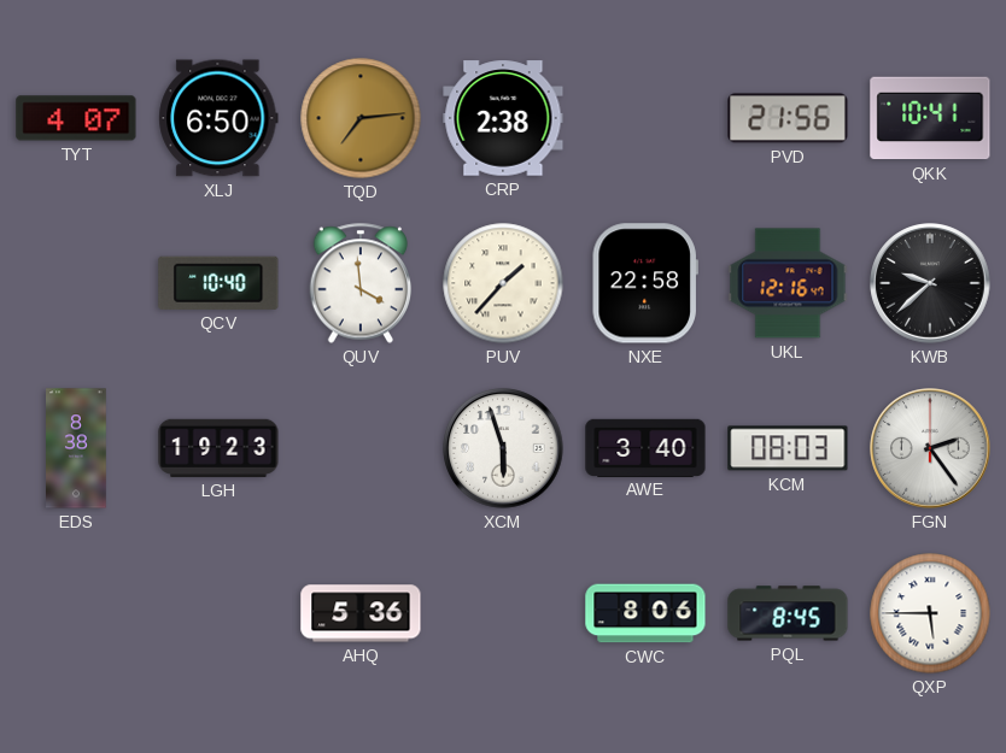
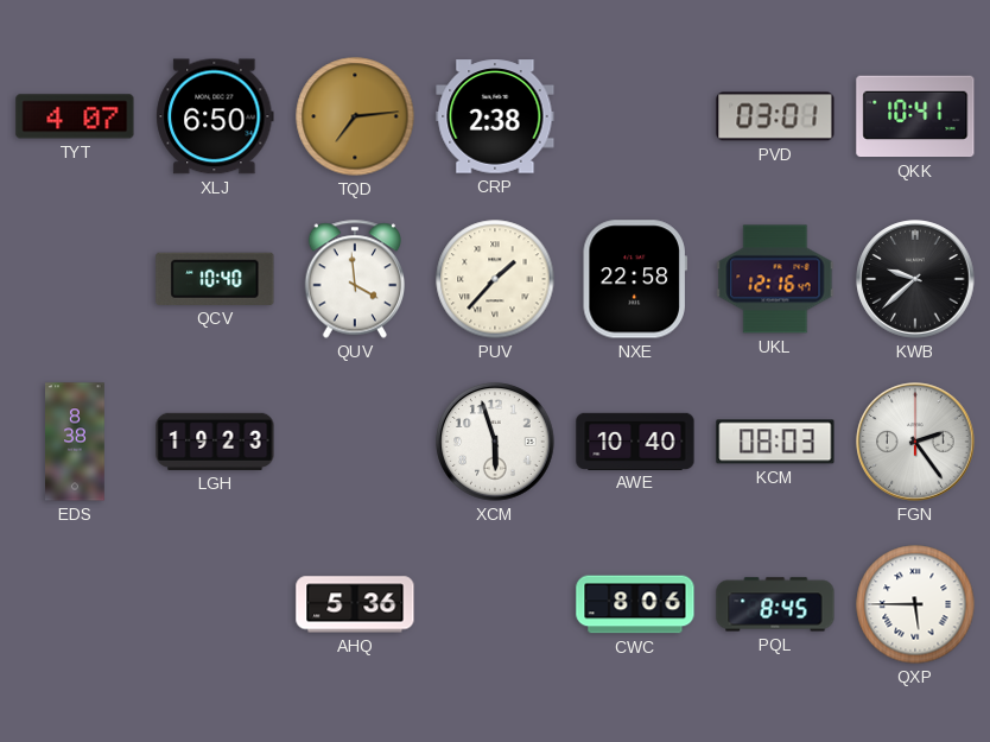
PVD: 21:56 -> 03:01 (775, 116)
AWE: 3:40 -> 10:40 (635, 440)
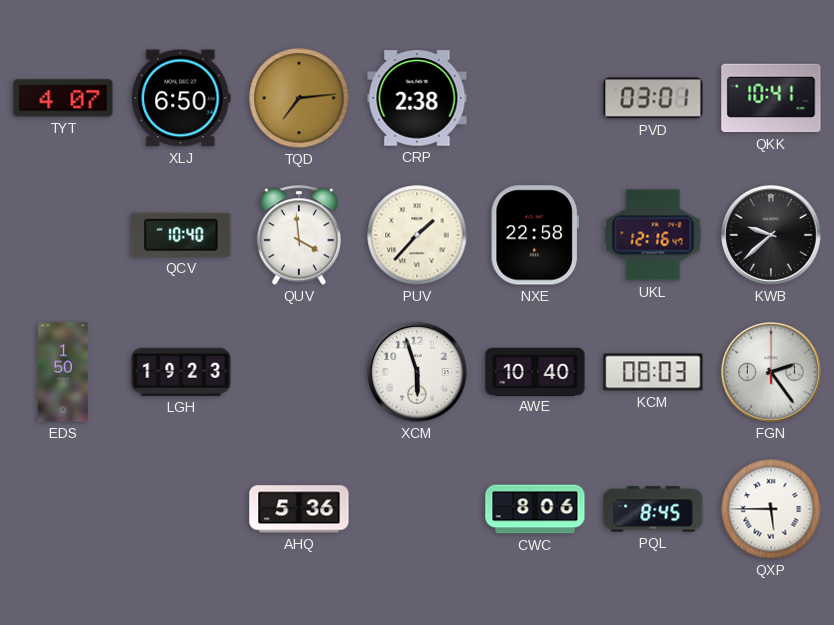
EDS: 8:38 -> 1:50 (63, 372)
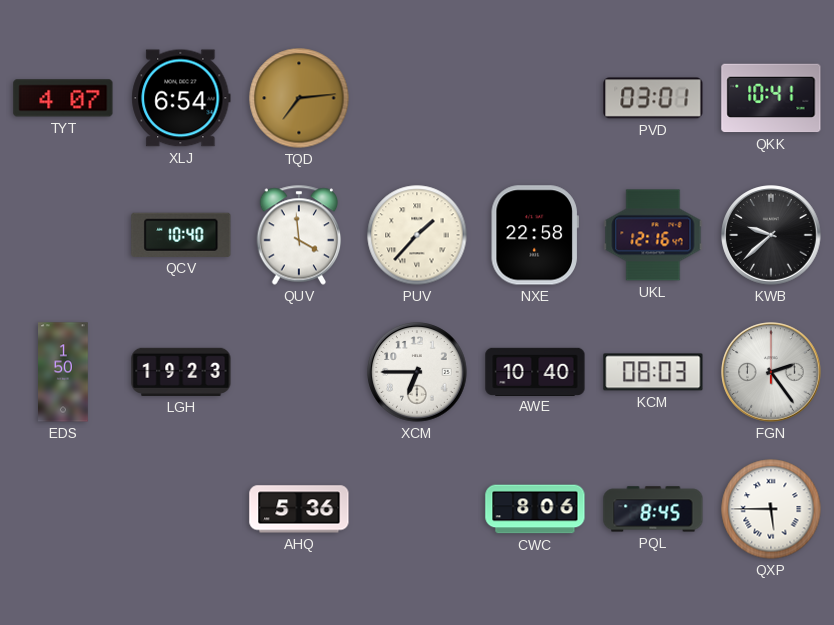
XLJ: 6:50 -> 6:54 (181, 98)
CRP: 2:38 -> none (417, 98)
XCM: 5:57 -> 6:45 (417, 372)
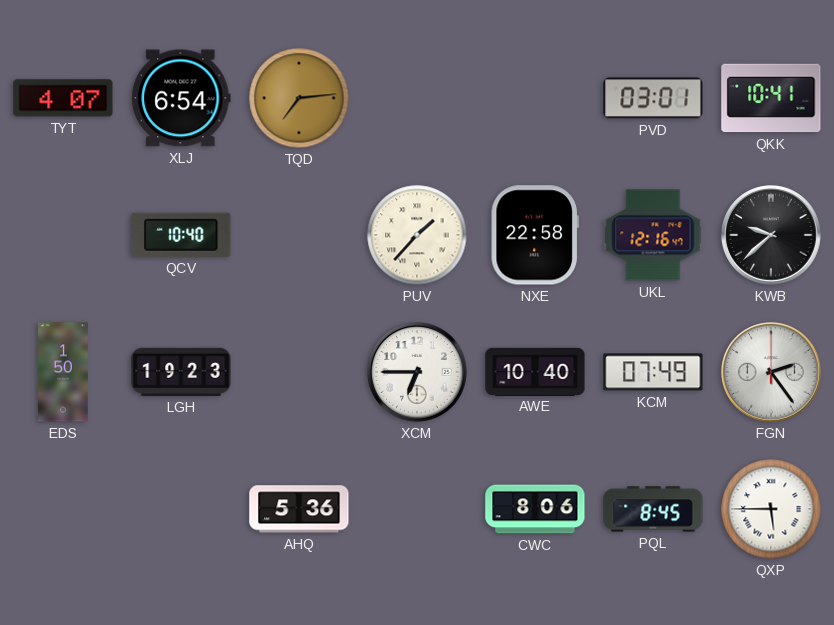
QUV: 3:59 -> none (299, 235)
KCM: 08:03 -> 07:49 (653, 372)
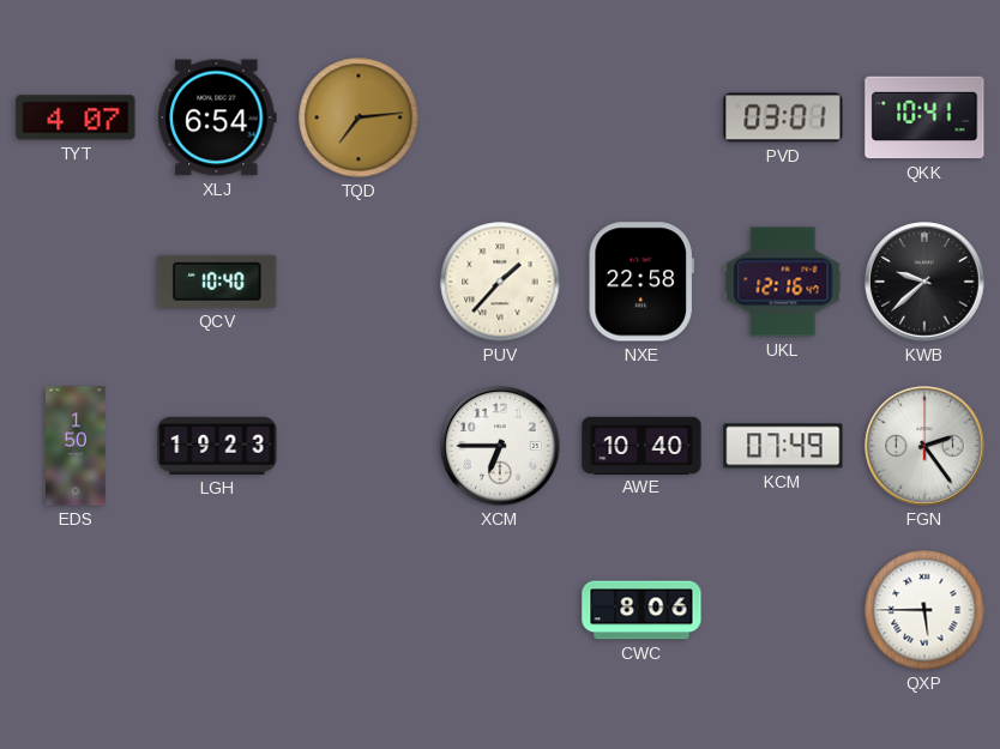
AHQ: 5:36 -> none (299, 509)
PQL: 8:45 -> none (653, 509)
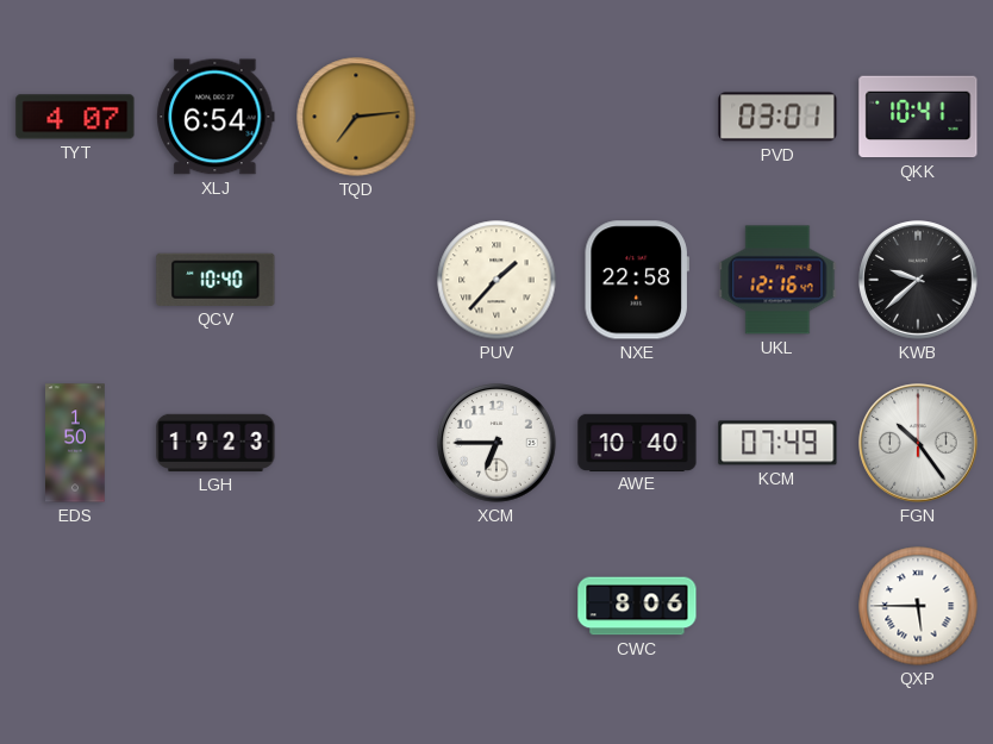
FGN: 2:24 -> 10:24 (918, 443)
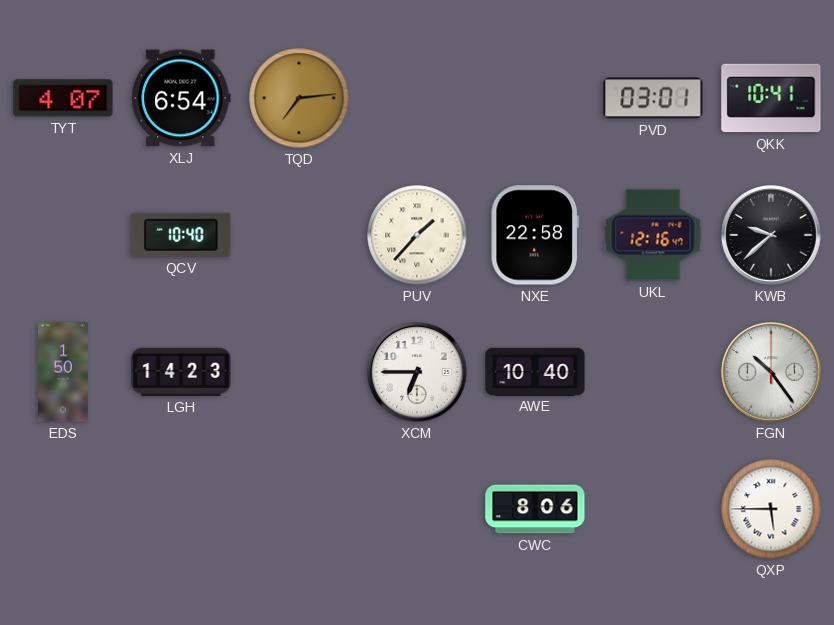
LGH: 19:23 -> 14:23 (181, 372)
KCM: 07:49 -> none (777, 443)
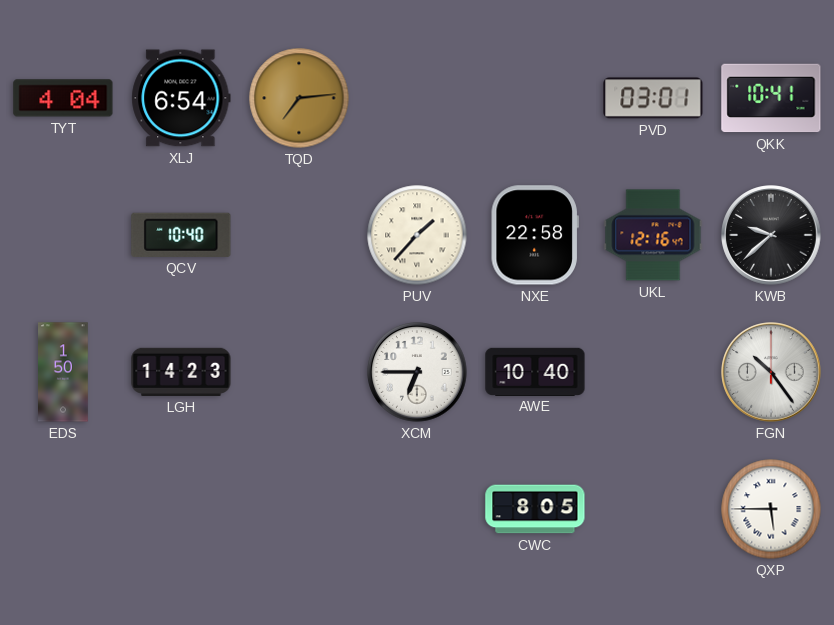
TYT: 4:07 -> 4:04 (63, 98)
CWC: 8:06 -> 8:05 (535, 509)
